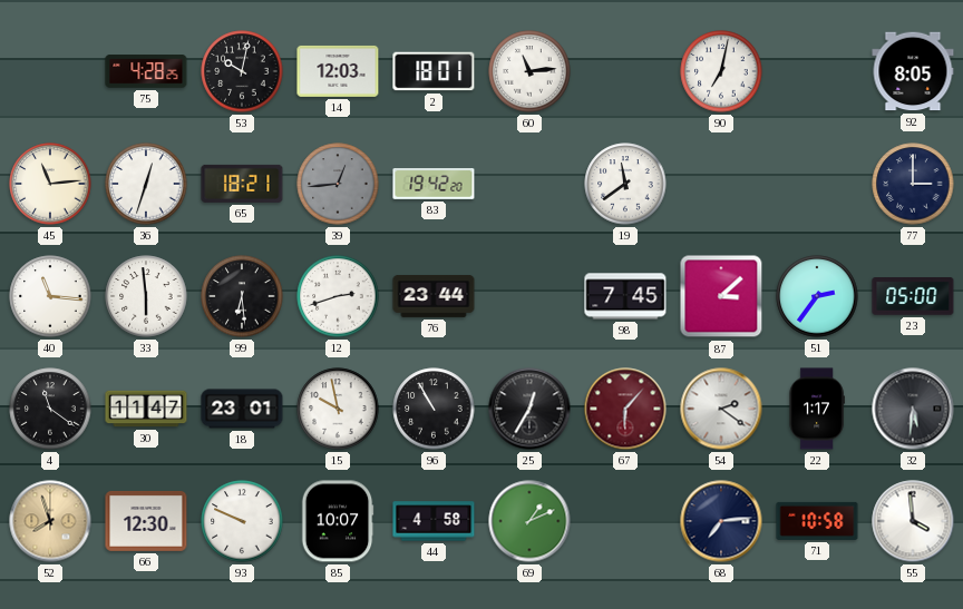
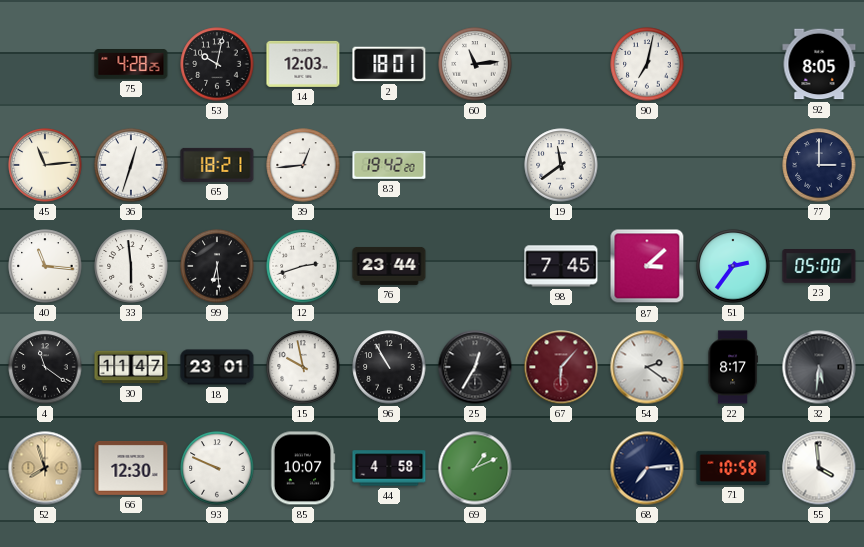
39 dial: grey -> white (303, 165)
22: 1:17 -> 8:17 (733, 367)
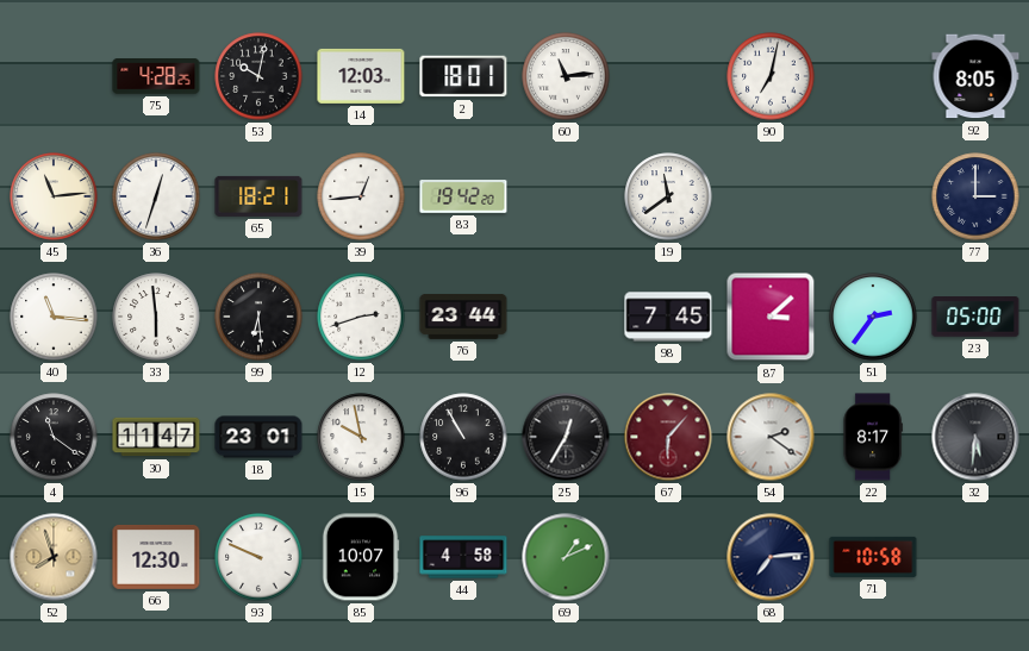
55: 3:59 -> none (819, 468)
